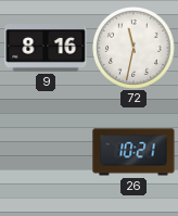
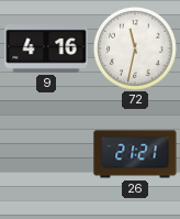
9: 8:16 -> 4:16 (46, 50)
26: 10:21 -> 21:21 (135, 154)
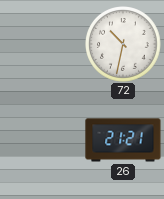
9: 4:16 -> none (46, 50)
72: 11:32 -> 10:32 (124, 45)
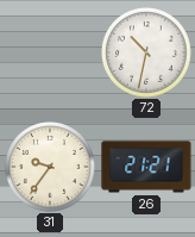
31: none -> 9:36 (51, 168)
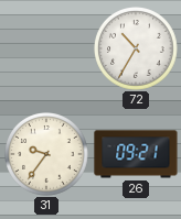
72: 10:32 -> 10:35 (137, 50)
26: 21:21 -> 09:21 (136, 154)
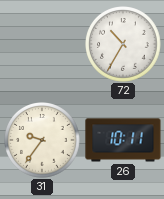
26: 09:21 -> 10:11 (123, 140)
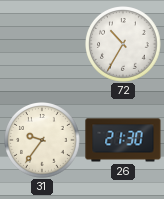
26: 10:11 -> 21:30 (123, 140)
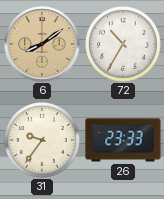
6: none -> 8:09 (42, 44)
26: 21:30 -> 23:33 (123, 140)
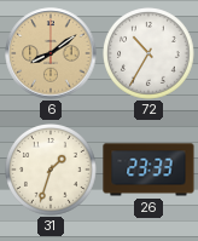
31: 9:36 -> 1:33 (52, 171)
